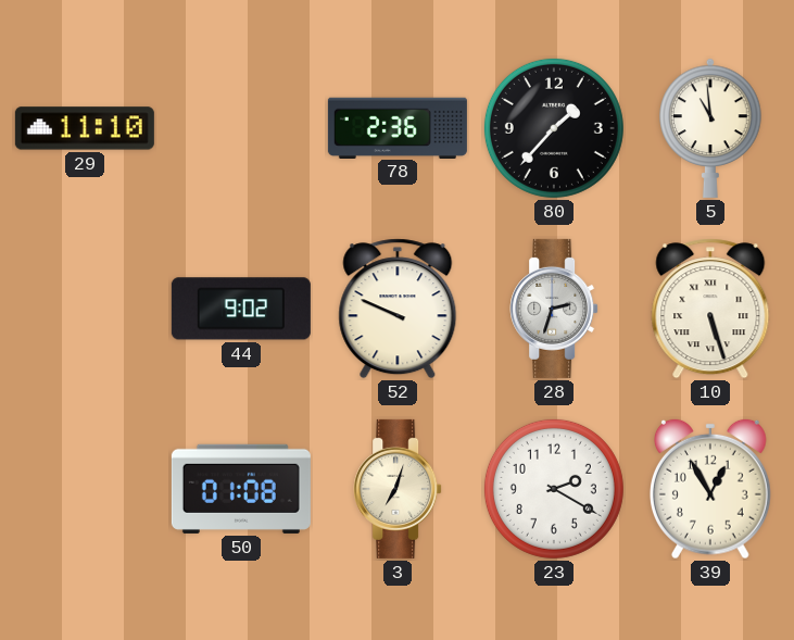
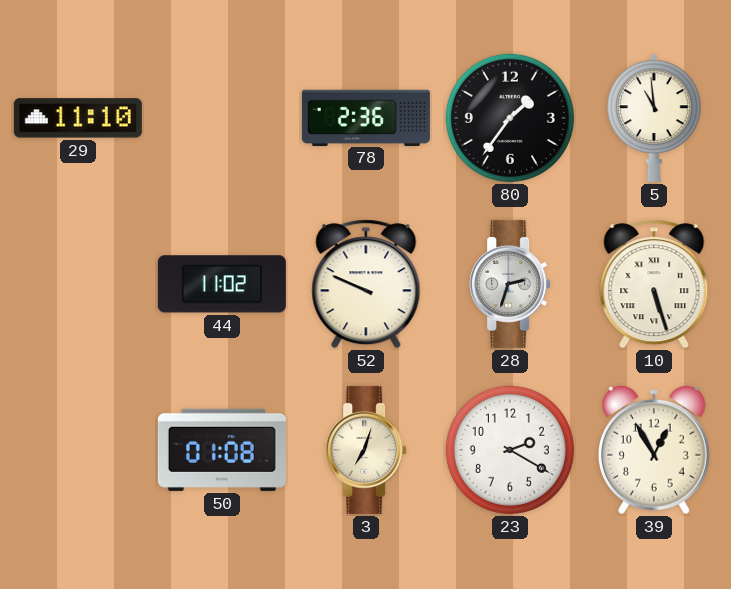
80: 1:37 -> 1:36 (510, 118)
44: 9:02 -> 11:02 (222, 284)
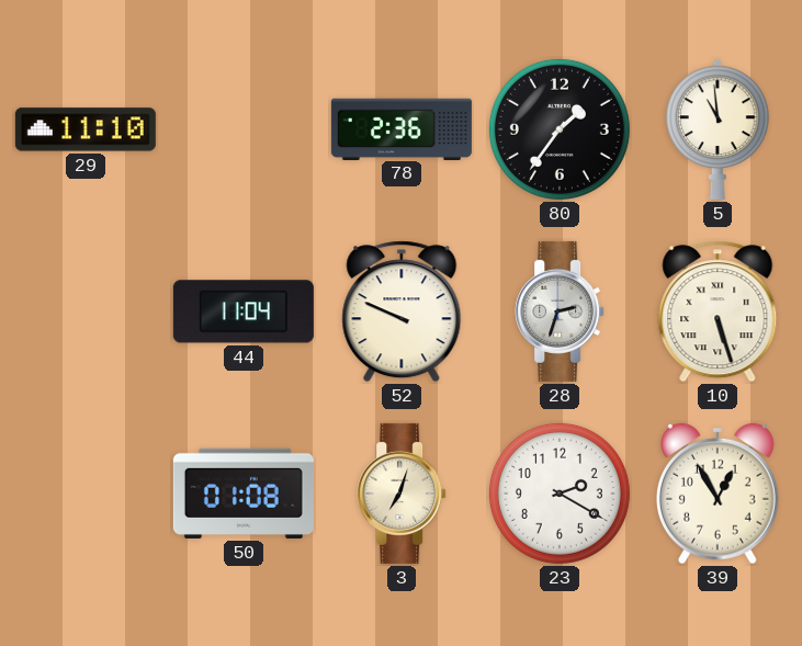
44: 11:02 -> 11:04 (244, 311)
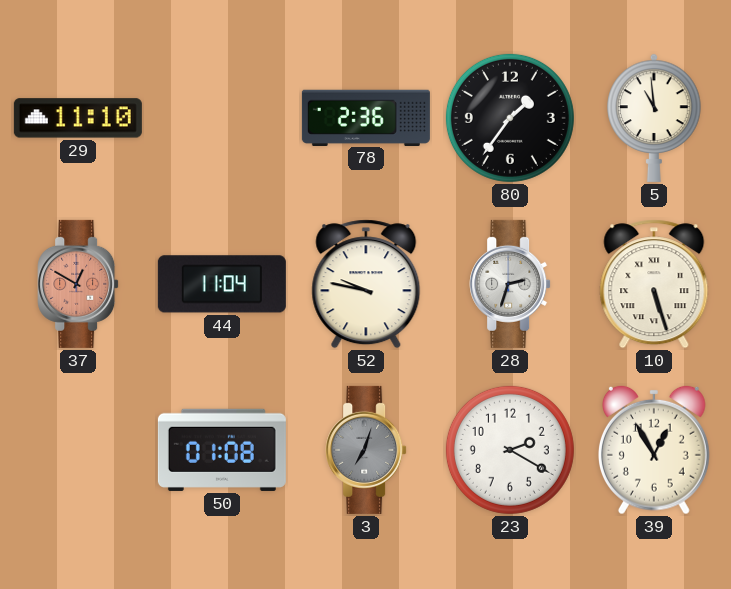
37: none -> 12:50 (78, 284)
52: 9:49 -> 9:47 (366, 284)
3 dial: cream -> grey (366, 450)
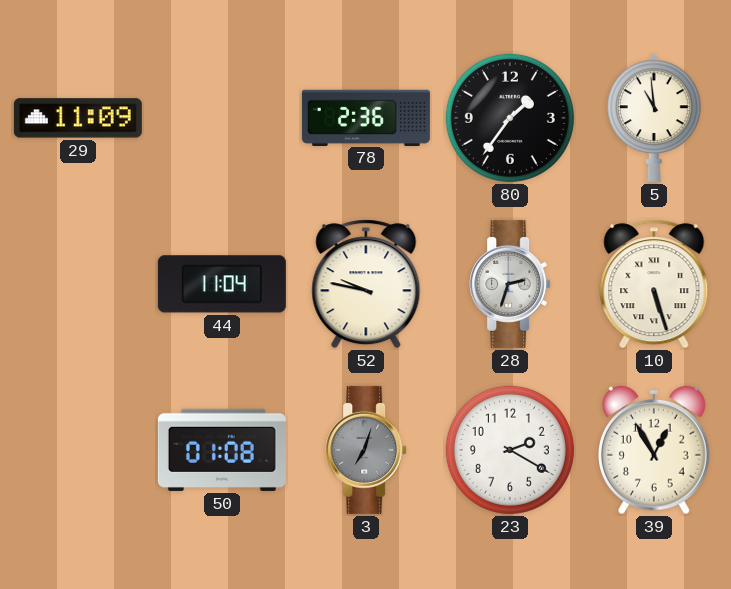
29: 11:10 -> 11:09 (78, 118)
37: 12:50 -> none (78, 284)
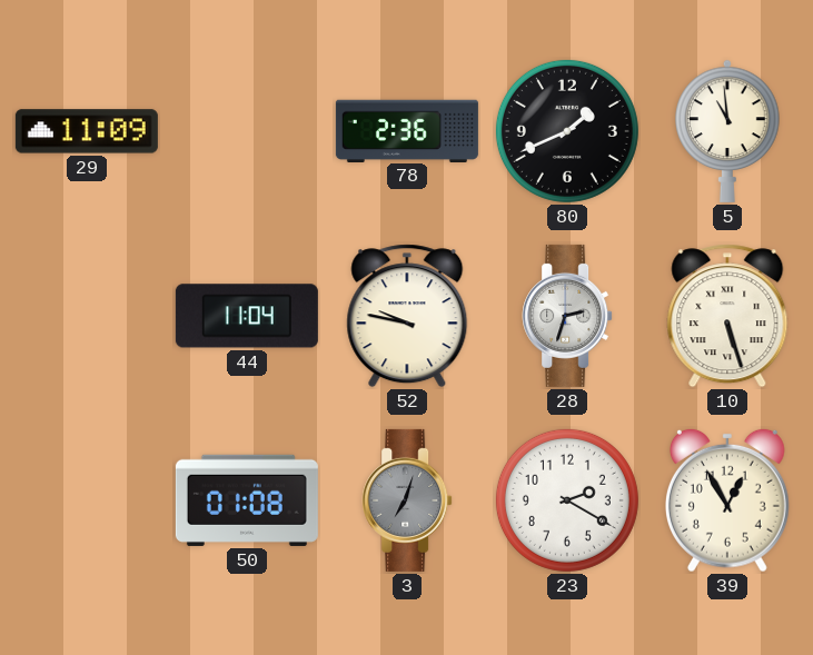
80: 1:36 -> 1:41 (567, 131)
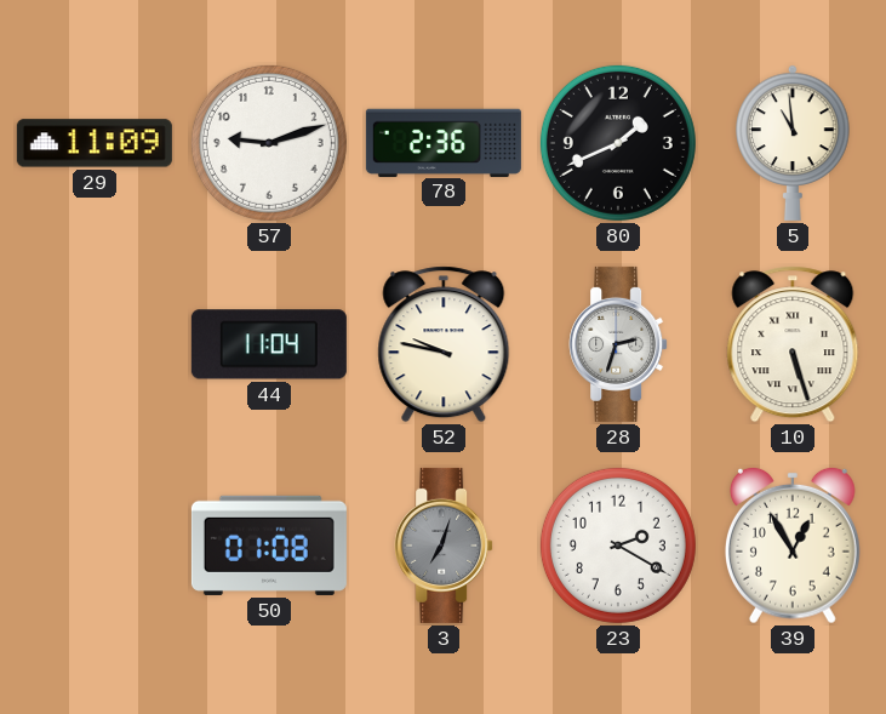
57: none -> 9:12 (269, 143)
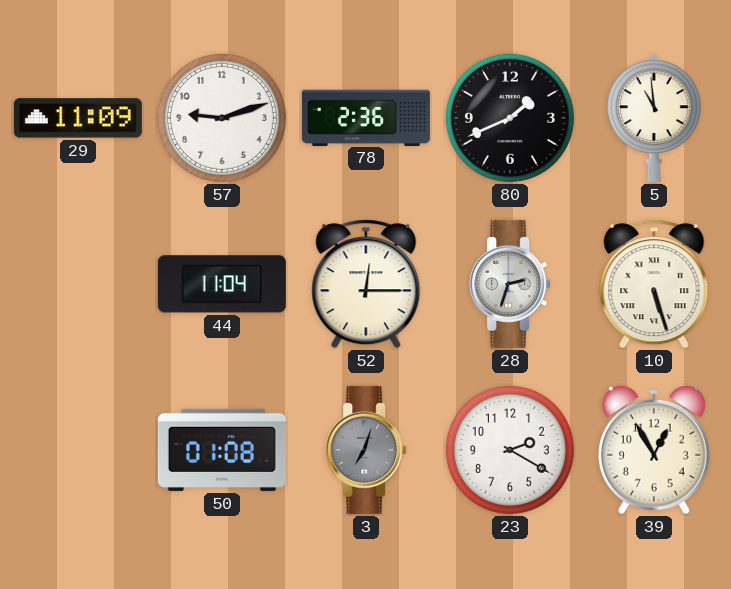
52: 9:47 -> 12:15 (366, 284)
